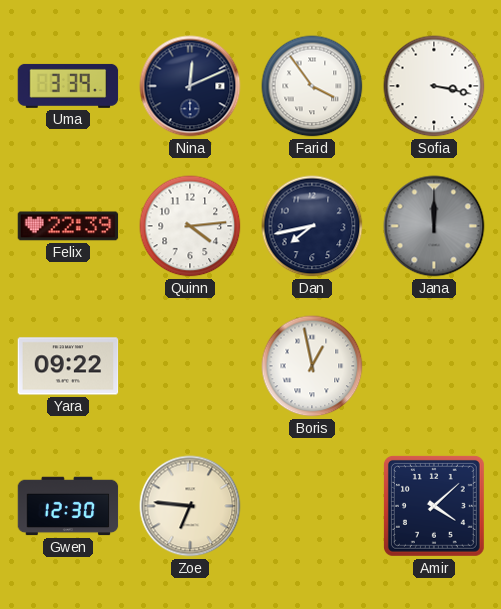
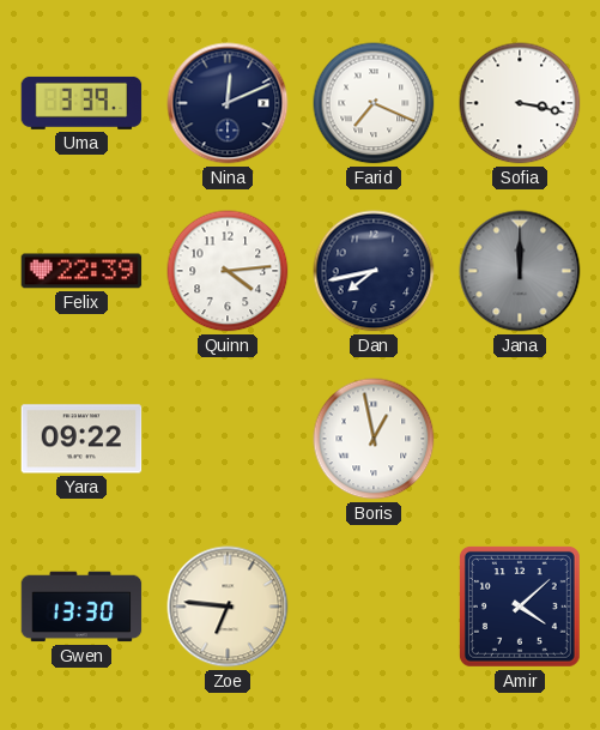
Farid: 3:54 -> 7:19 (374, 103)
Gwen: 12:30 -> 13:30 (81, 607)
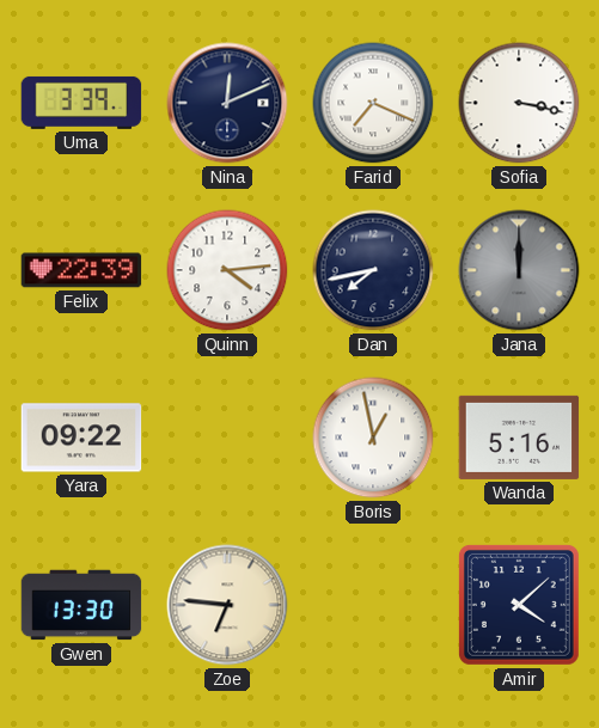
Wanda: none -> 5:16 (519, 438)
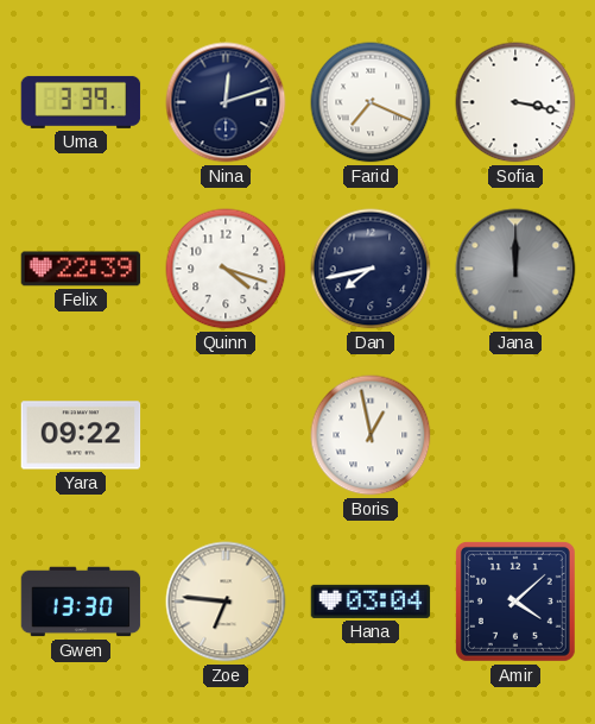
Nina: 12:11 -> 12:12 (226, 102)
Quinn: 4:14 -> 4:18 (226, 269)
Wanda: 5:16 -> none (519, 438)
Hana: none -> 03:04 (371, 602)
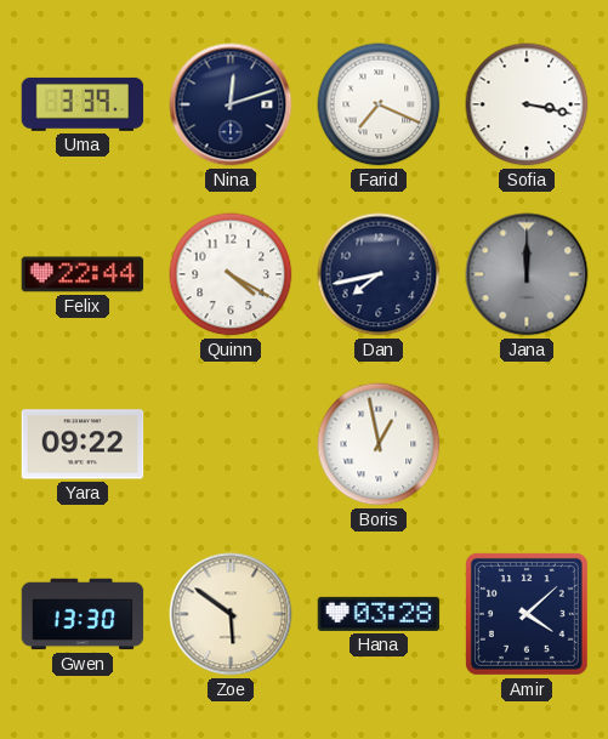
Felix: 22:39 -> 22:44 (83, 274)
Quinn: 4:18 -> 4:20 (231, 274)
Zoe: 6:46 -> 5:51 (231, 614)
Hana: 03:04 -> 03:28 (379, 614)
